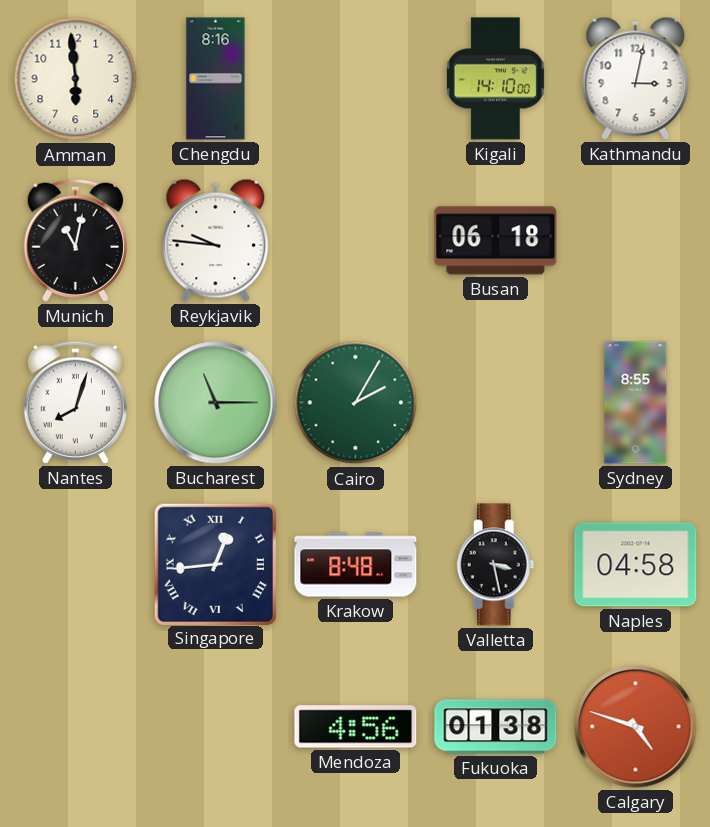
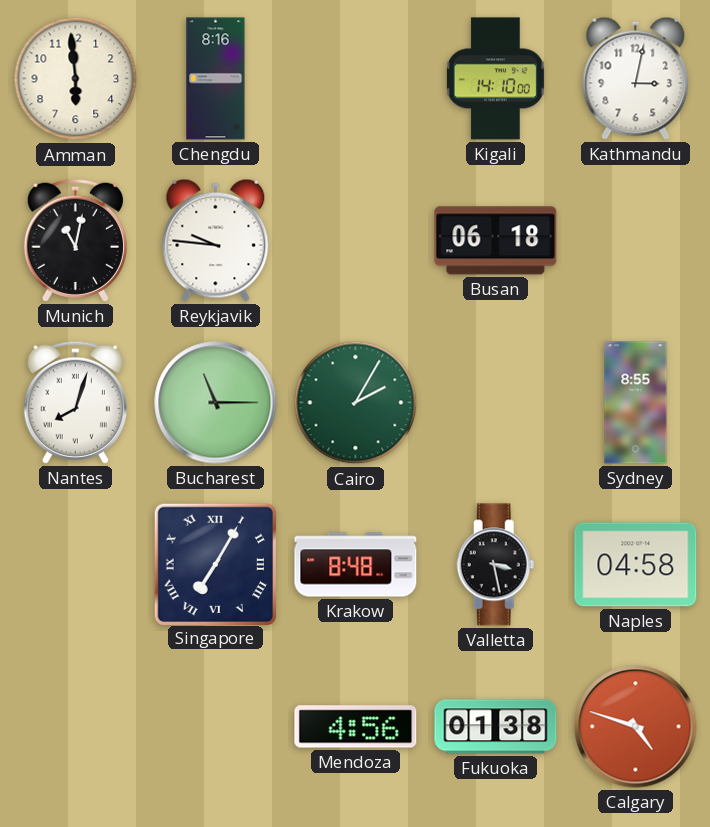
Singapore: 12:44 -> 7:05 (215, 564)
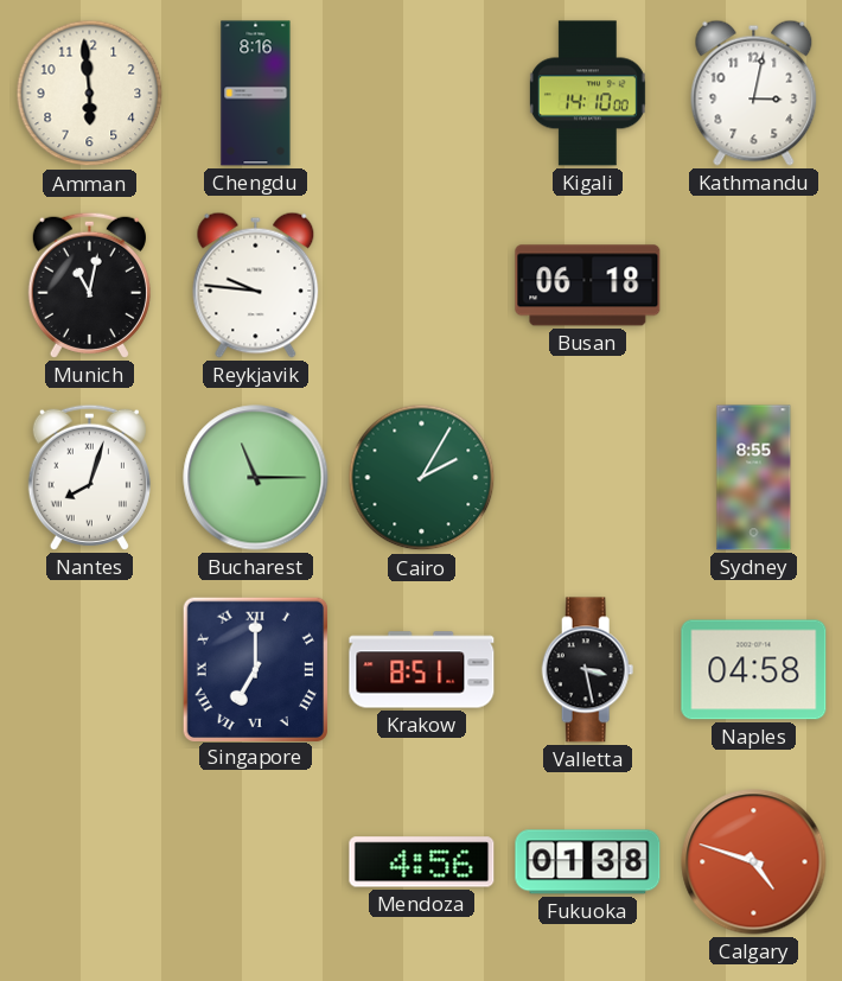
Singapore: 7:05 -> 7:00 (255, 669)
Krakow: 8:48 -> 8:51 (422, 670)
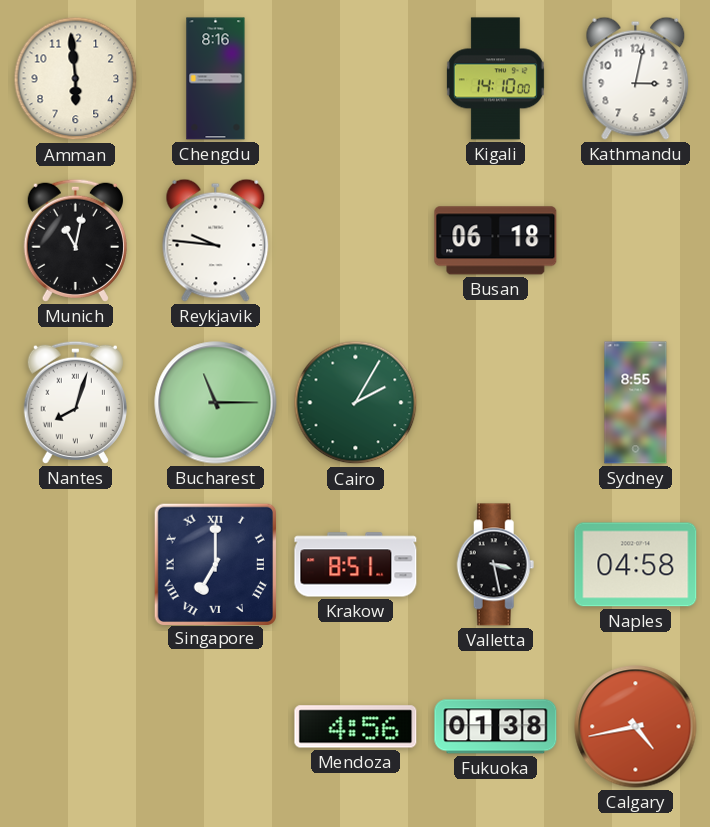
Calgary: 4:48 -> 4:43 (636, 727)
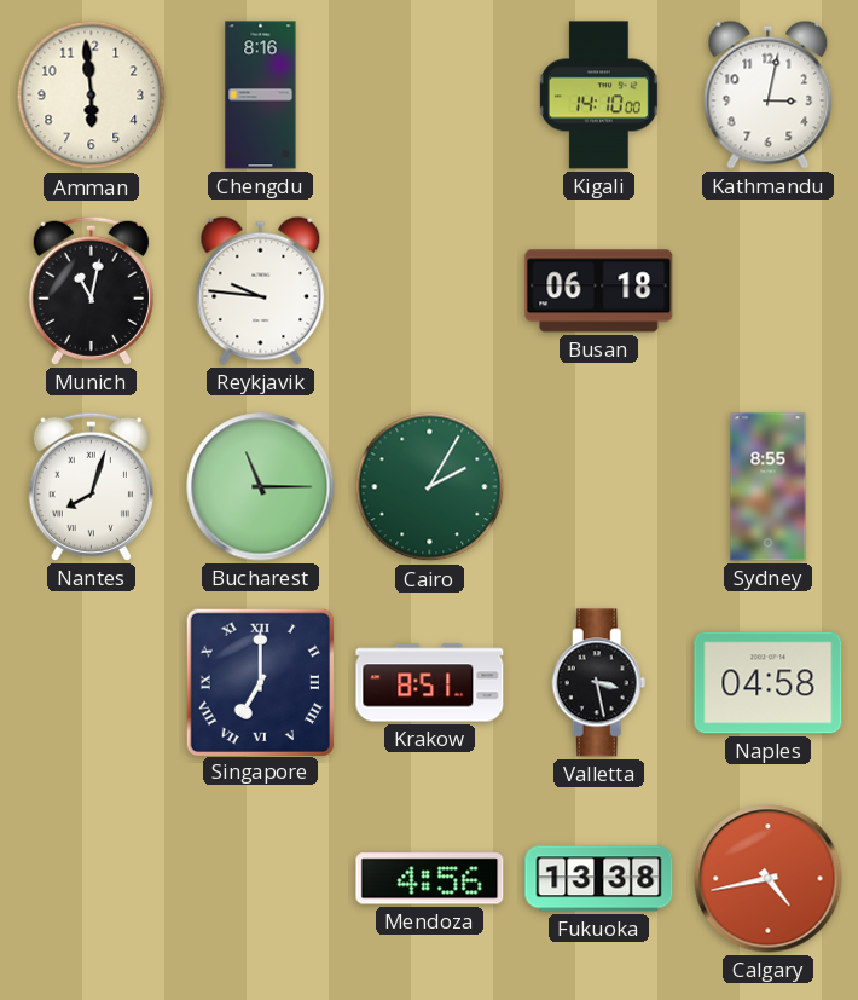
Fukuoka: 01:38 -> 13:38 (599, 879)
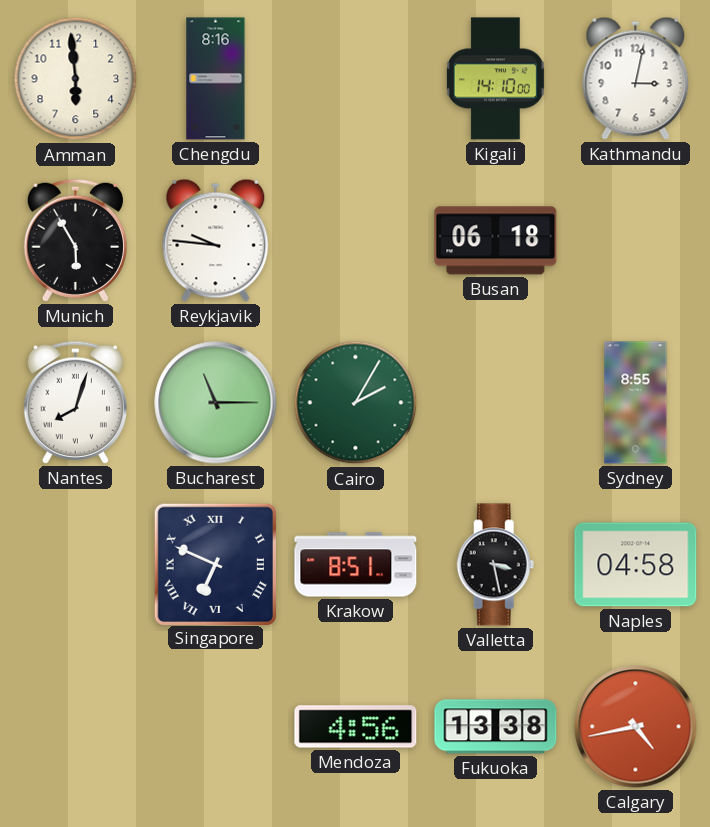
Munich: 11:02 -> 5:55 (75, 240)
Singapore: 7:00 -> 6:49 (215, 564)
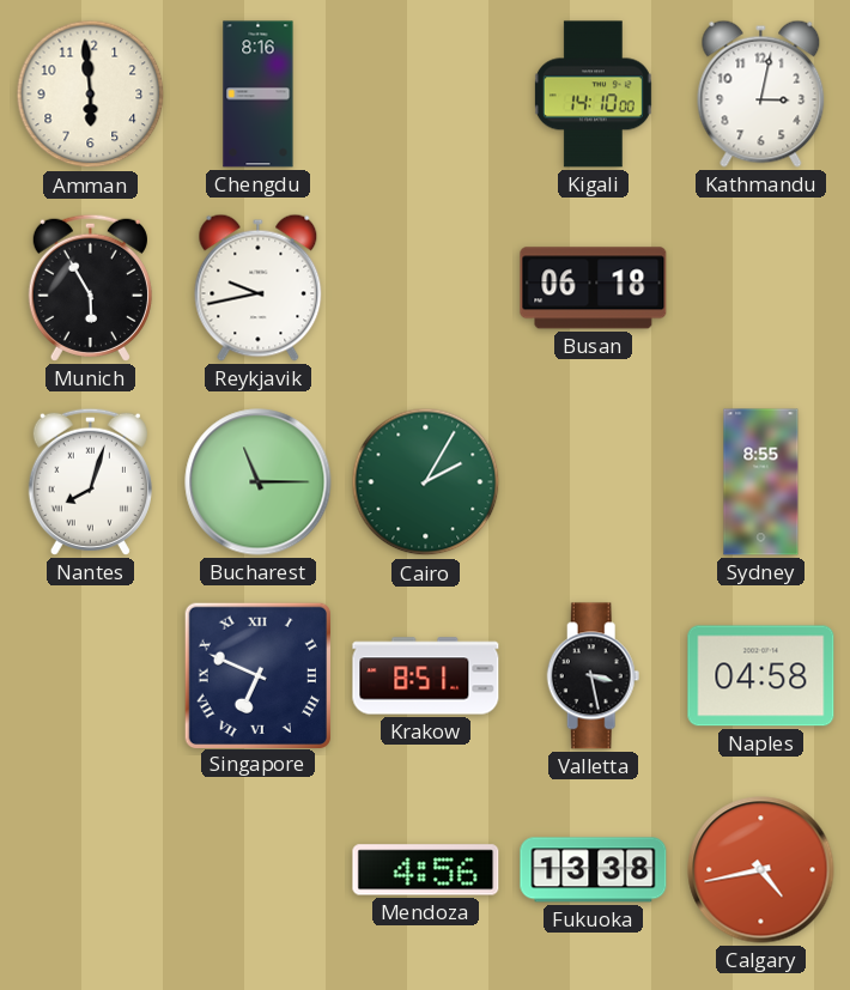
Reykjavik: 9:46 -> 9:43 (259, 287)
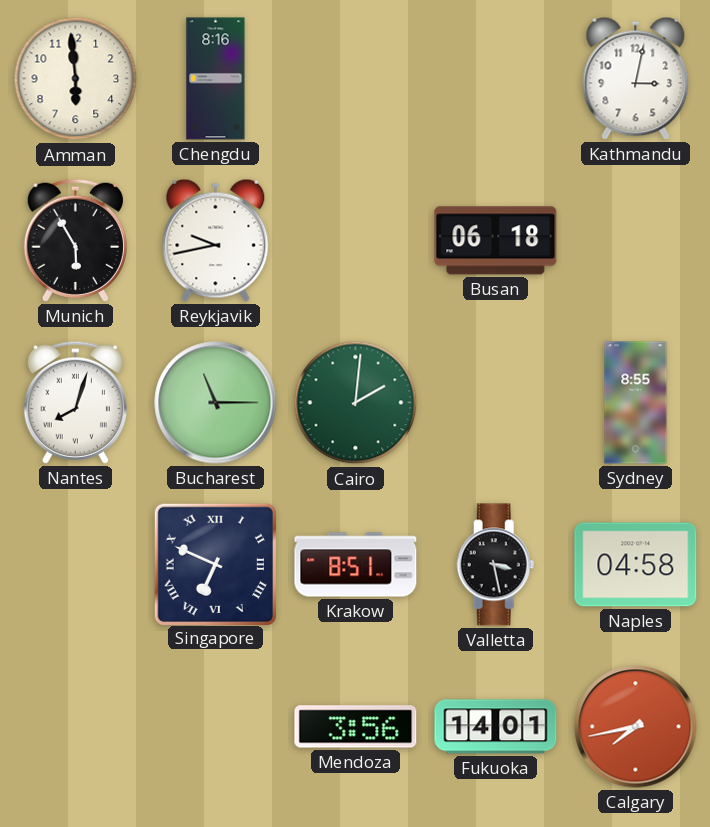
Kigali: 14:10 -> none (593, 95)
Cairo: 2:05 -> 2:01 (356, 403)
Mendoza: 4:56 -> 3:56 (356, 727)
Fukuoka: 13:38 -> 14:01 (496, 727)
Calgary: 4:43 -> 7:43 (636, 727)
